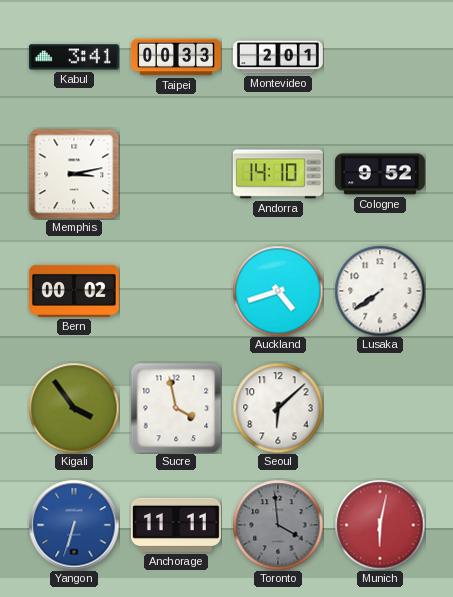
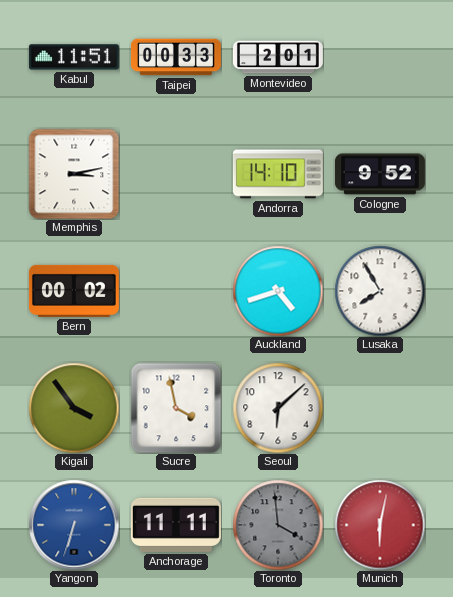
Kabul: 3:41 -> 11:51 (74, 57)
Lusaka: 7:39 -> 7:55 (380, 291)
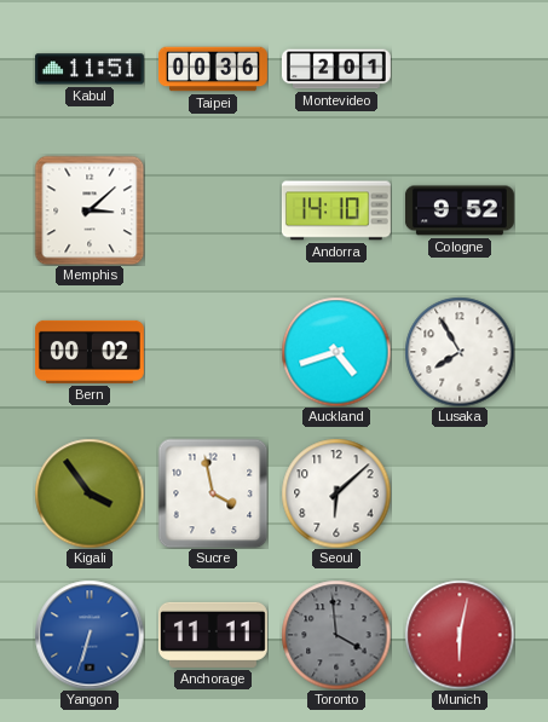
Taipei: 00:33 -> 00:36 (214, 69)
Memphis: 3:13 -> 3:08 (90, 210)
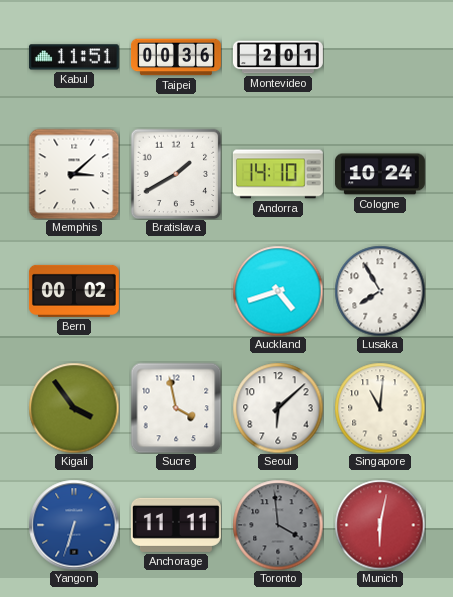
Bratislava: none -> 1:40 (176, 174)
Cologne: 9:52 -> 10:24 (380, 174)
Singapore: none -> 11:01 (380, 408)
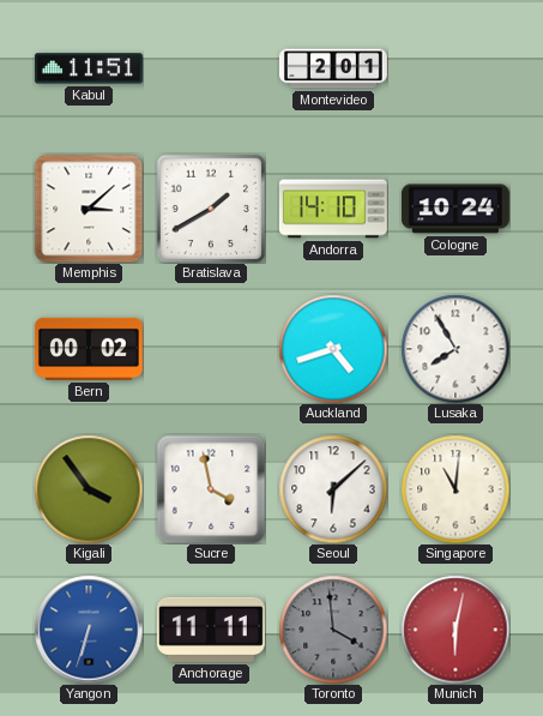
Taipei: 00:36 -> none (177, 57)
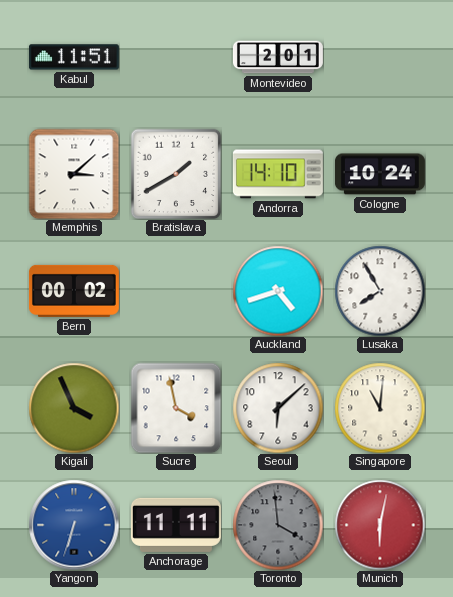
Kigali: 3:54 -> 3:56 (74, 408)
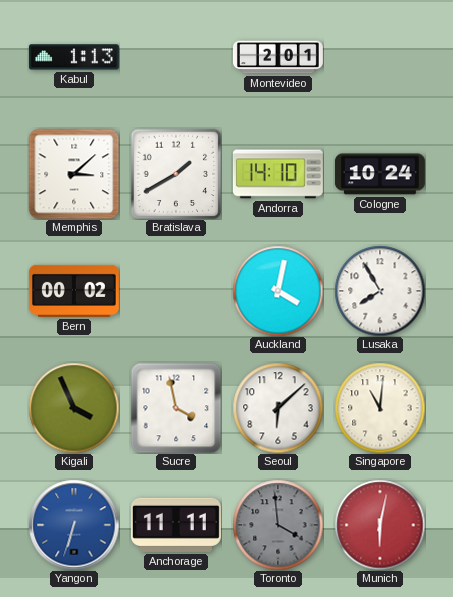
Kabul: 11:51 -> 1:13 (74, 57)
Auckland: 4:42 -> 4:02 (278, 291)
